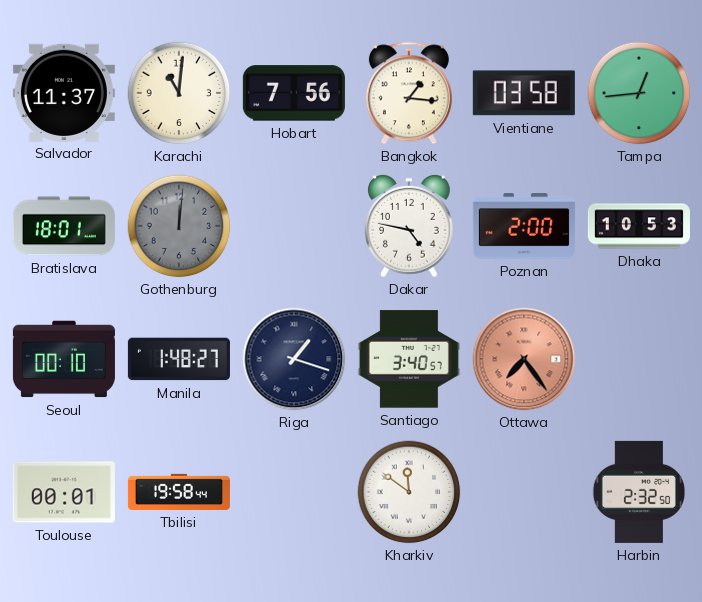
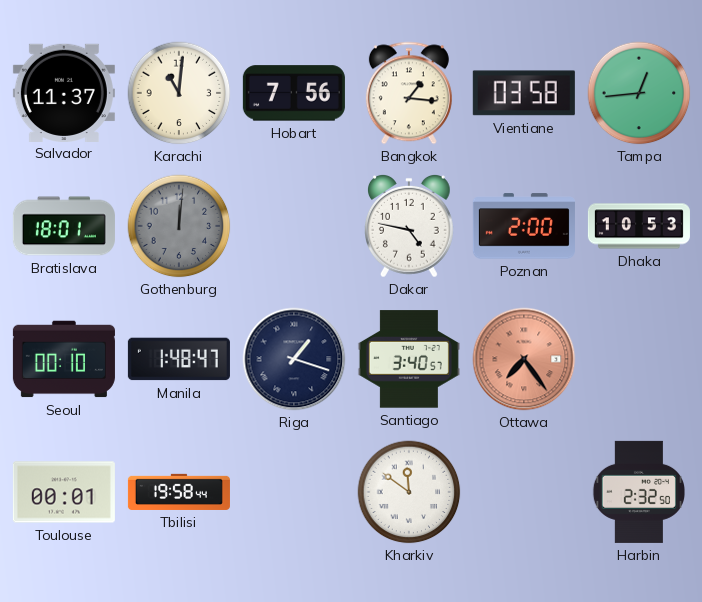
Manila: 1:48:27 -> 1:48:47 (179, 359)
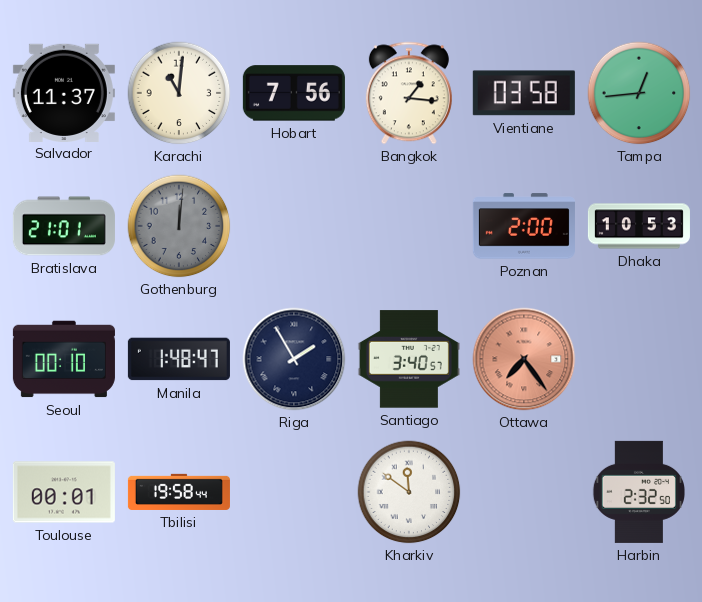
Bratislava: 18:01 -> 21:01 (64, 226)
Dakar: 4:47 -> none (410, 226)
Riga: 1:18 -> 1:55 (294, 359)
